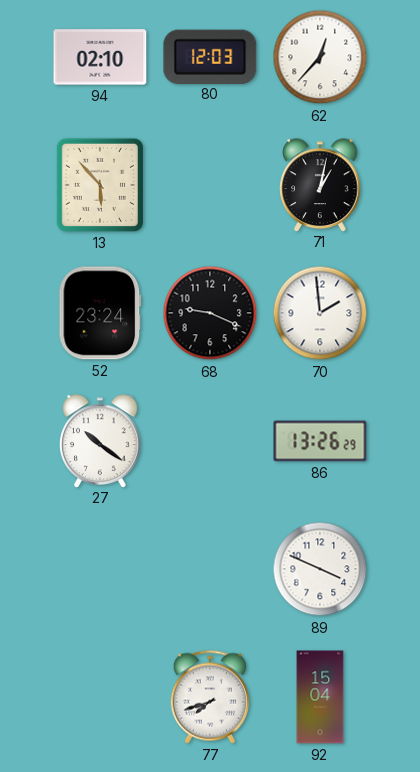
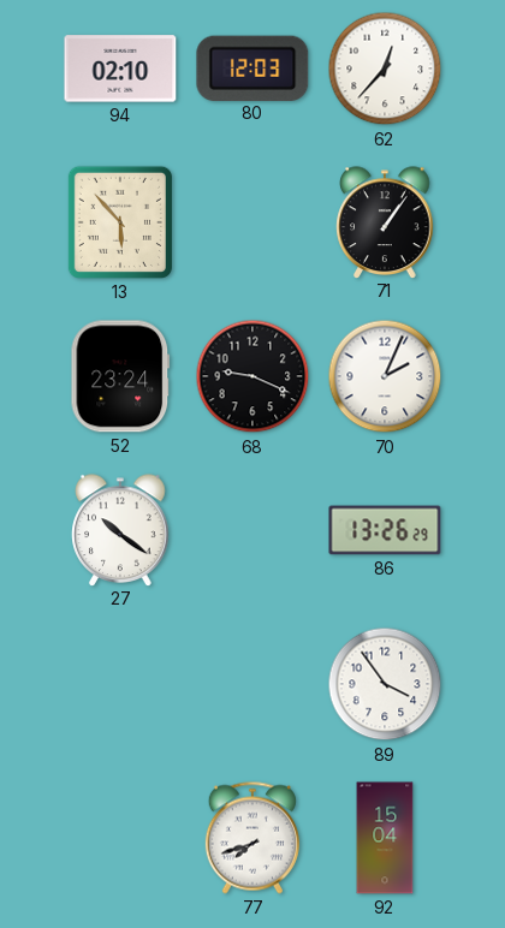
71: 1:02 -> 1:06 (385, 222)
70: 1:59 -> 2:04 (385, 376)
89: 3:49 -> 3:54 (385, 684)
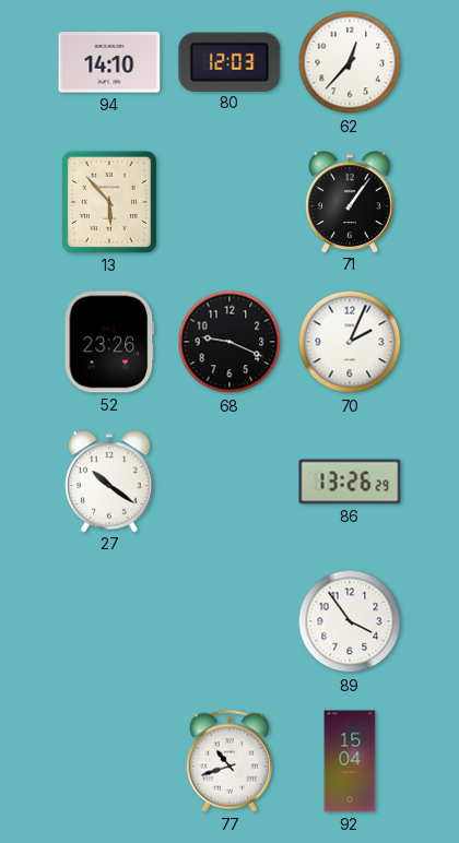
94: 02:10 -> 14:10 (109, 62)
52: 23:24 -> 23:26 (109, 342)
77: 7:42 -> 10:42 (229, 761)
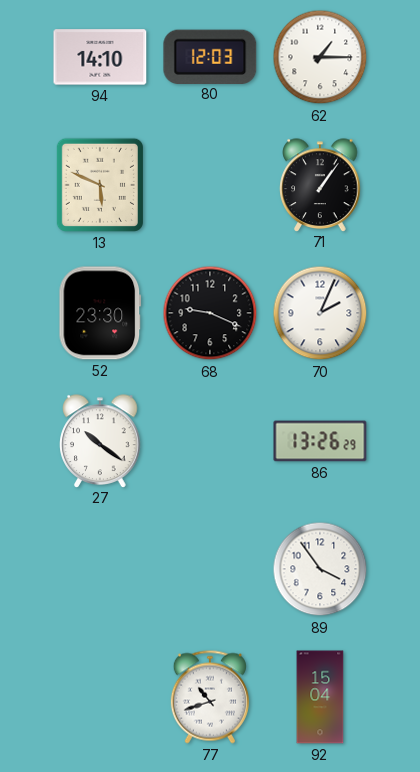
62: 12:37 -> 1:15 (320, 57)
13: 5:53 -> 5:49 (100, 185)
52: 23:26 -> 23:30 (100, 313)
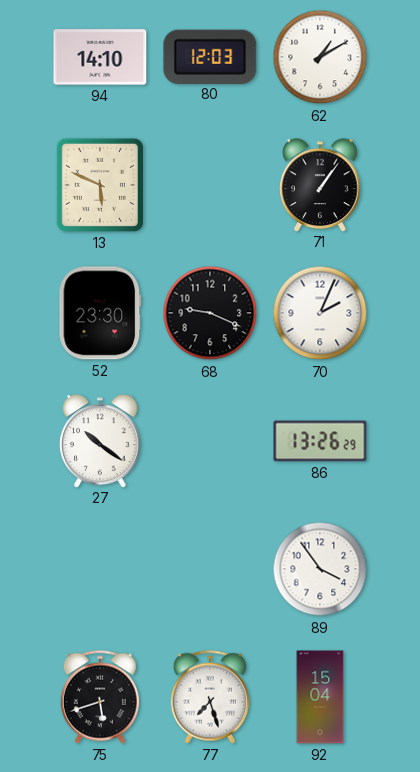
62: 1:15 -> 1:10 (320, 57)
75: none -> 5:42 (100, 697)
77: 10:42 -> 7:27 (210, 697)
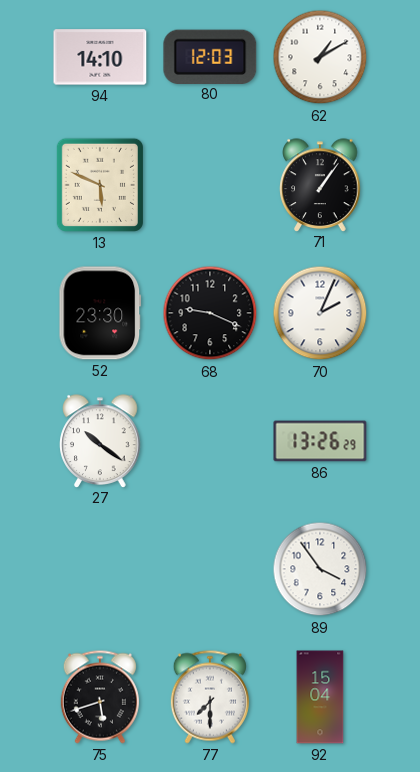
77: 7:27 -> 7:30 (210, 697)
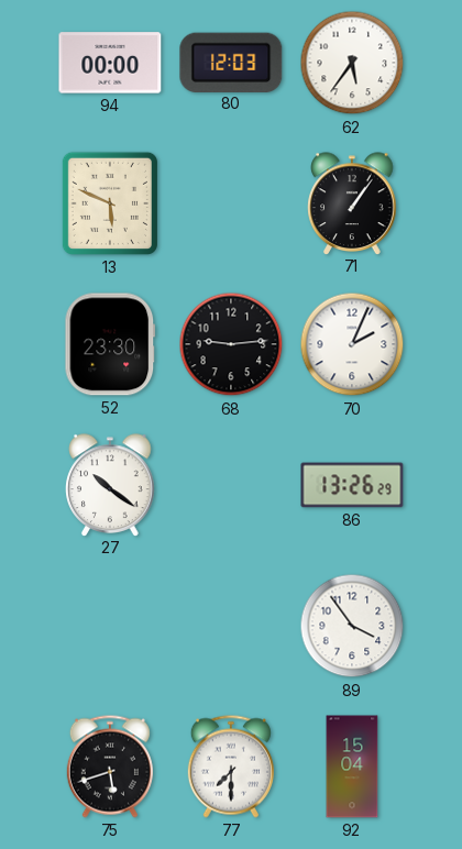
94: 14:10 -> 00:00 (110, 63)
62: 1:10 -> 5:36 (352, 63)
68: 9:19 -> 9:14 (231, 344)
